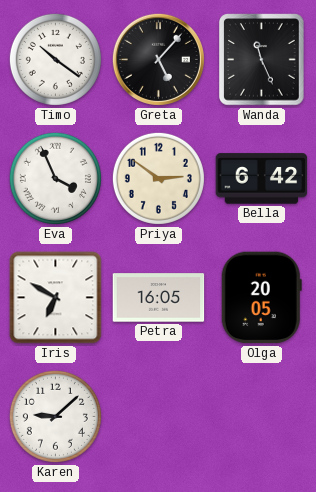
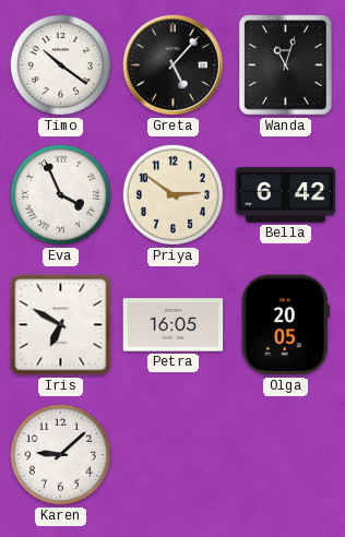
Wanda: 11:26 -> 11:03 (286, 65)
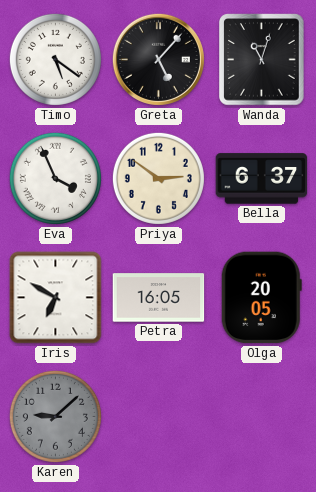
Timo: 10:21 -> 5:21 (55, 59)
Bella: 6:42 -> 6:37 (262, 179)
Karen dial: white -> grey (55, 416)
